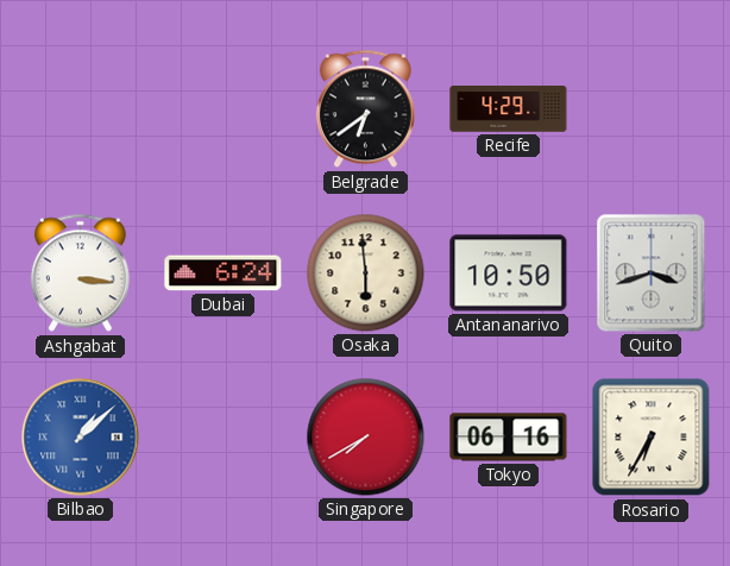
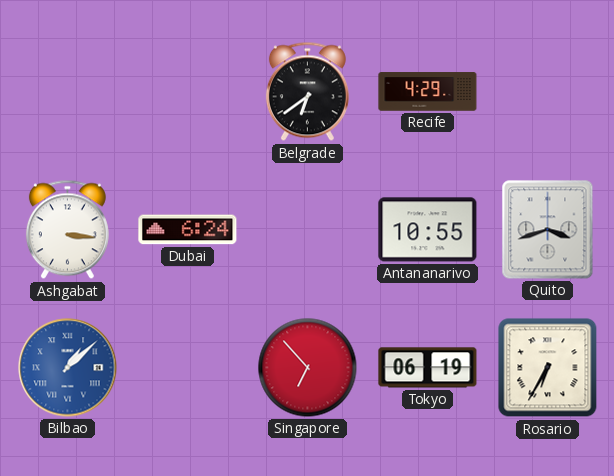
Osaka: 5:59 -> none (366, 273)
Antananarivo: 10:50 -> 10:55 (428, 230)
Singapore: 7:40 -> 6:53 (308, 368)
Tokyo: 06:16 -> 06:19 (428, 368)
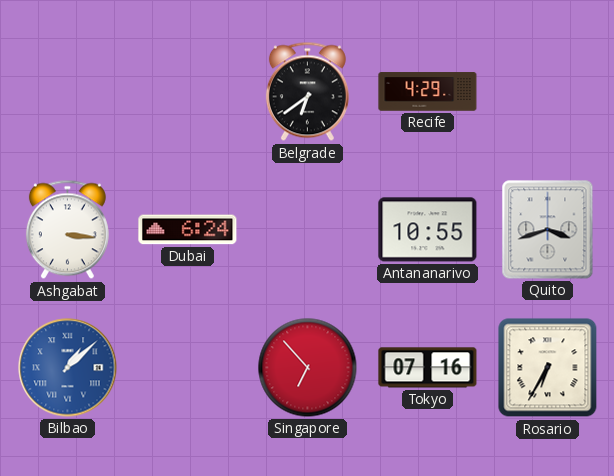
Tokyo: 06:19 -> 07:16 (428, 368)
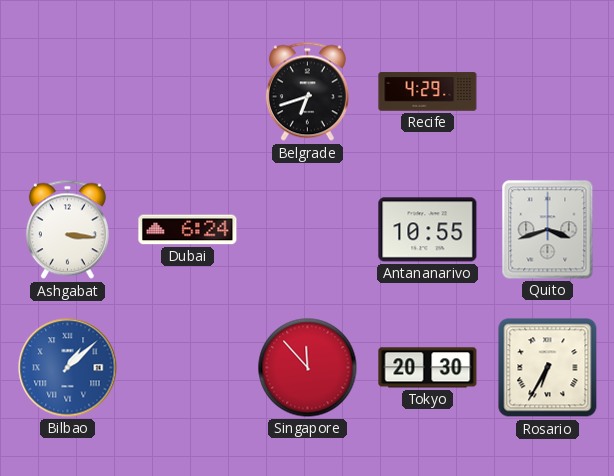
Belgrade: 6:39 -> 6:42 (307, 92)
Singapore: 6:53 -> 11:53 (308, 368)
Tokyo: 07:16 -> 20:30 (428, 368)
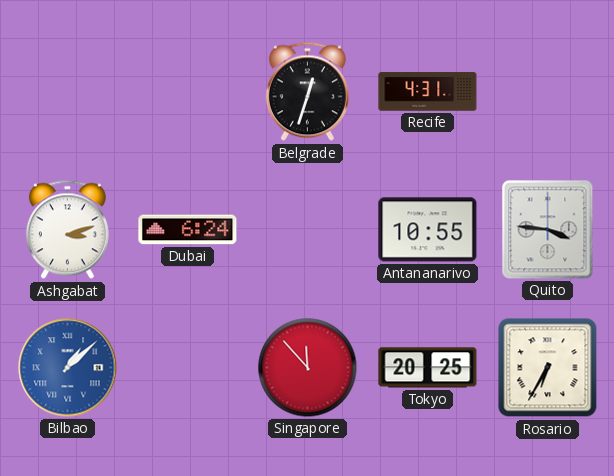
Belgrade: 6:42 -> 12:33 (307, 92)
Recife: 4:29 -> 4:31 (428, 92)
Ashgabat: 3:16 -> 3:12 (67, 230)
Quito: 3:42 -> 3:46 (548, 230)
Tokyo: 20:30 -> 20:25 (428, 368)
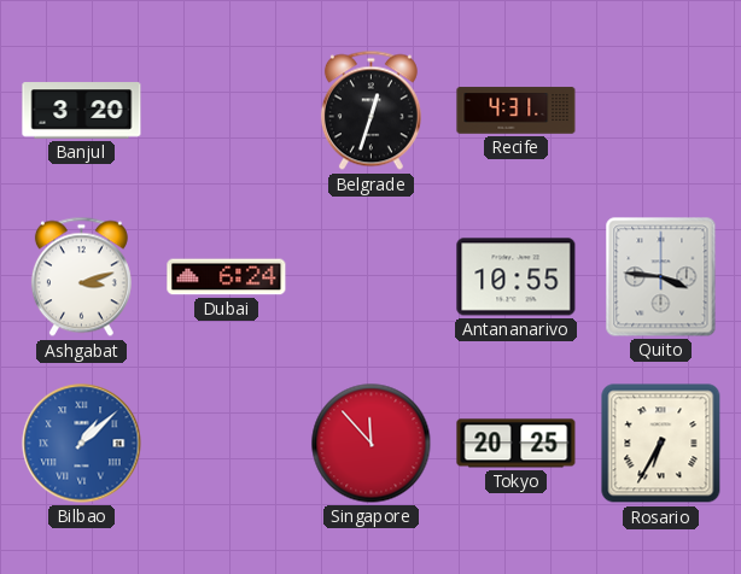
Banjul: none -> 3:20 (82, 111)
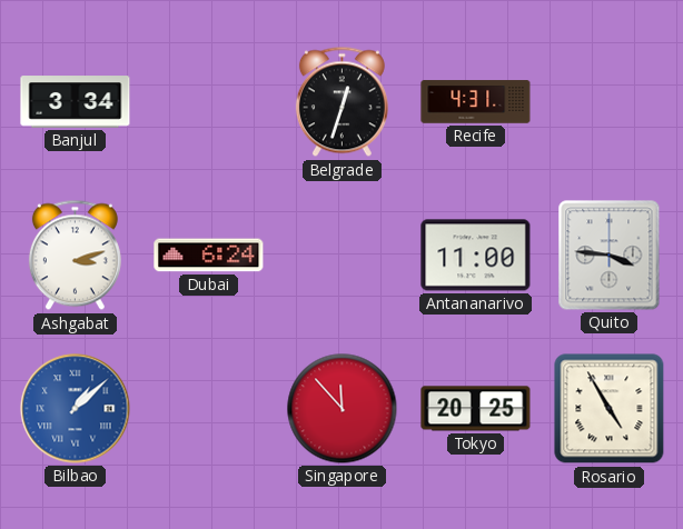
Banjul: 3:20 -> 3:34 (76, 102)
Antananarivo: 10:55 -> 11:00 (476, 256)
Rosario: 6:35 -> 4:55 (610, 409)
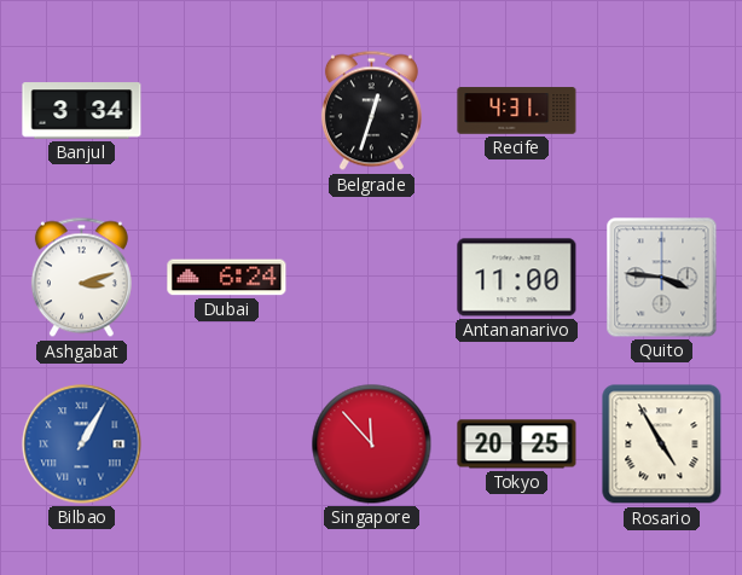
Bilbao: 1:08 -> 1:05 (82, 445)
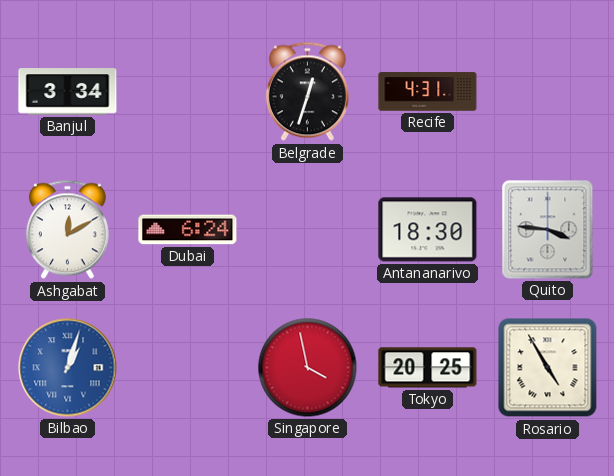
Ashgabat: 3:12 -> 12:10 (67, 230)
Antananarivo: 11:00 -> 18:30 (428, 230)
Bilbao: 1:05 -> 1:03 (68, 368)
Singapore: 11:53 -> 3:58 (308, 368)
